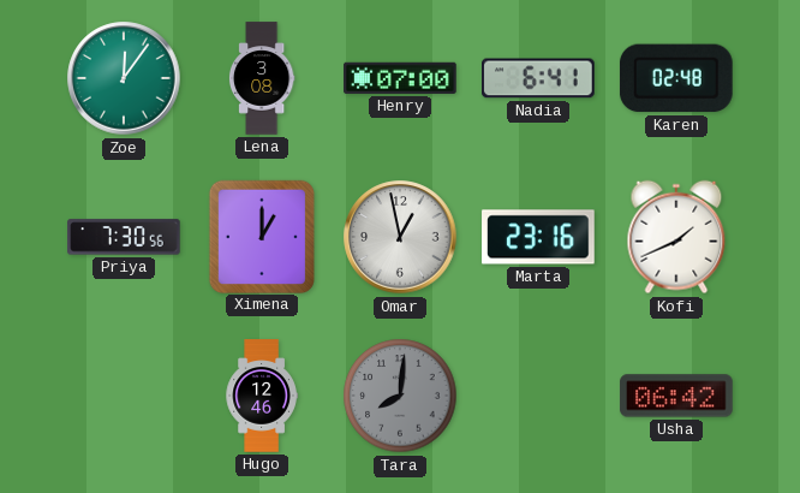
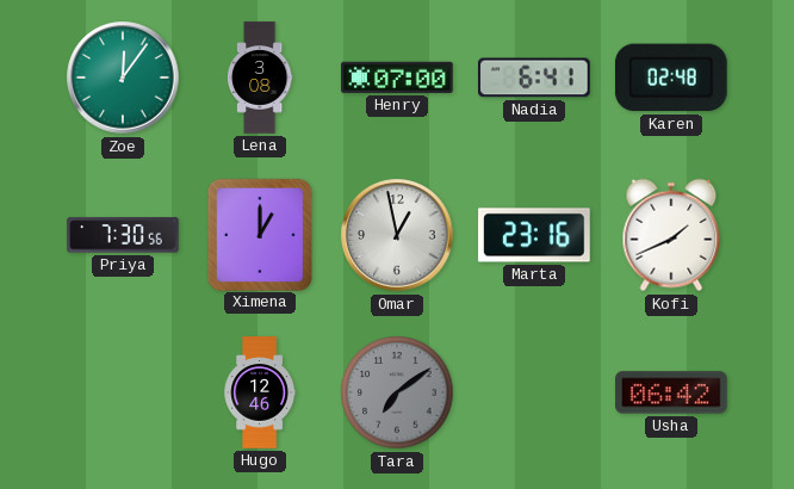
Tara: 8:01 -> 7:09 (397, 392)
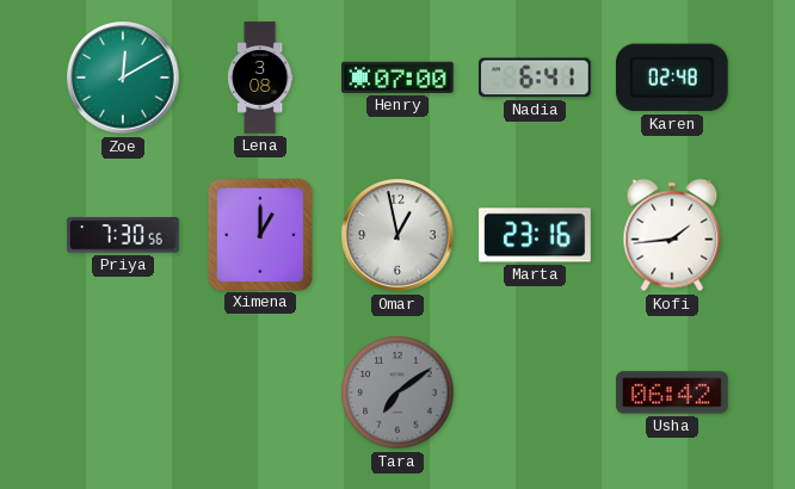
Zoe: 12:06 -> 12:10 (123, 78)
Kofi: 1:41 -> 1:44 (672, 235)
Hugo: 12:46 -> none (260, 392)
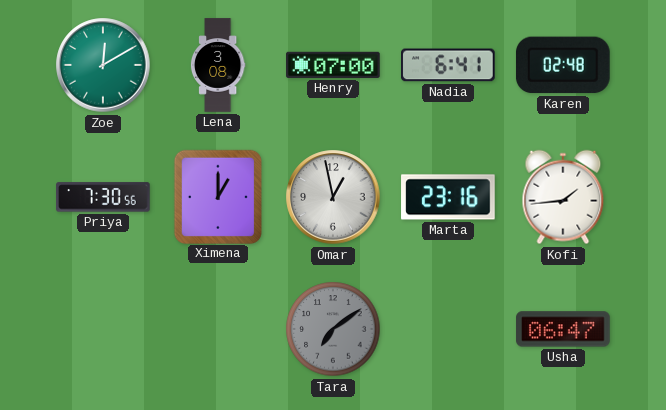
Usha: 06:42 -> 06:47 (563, 329)
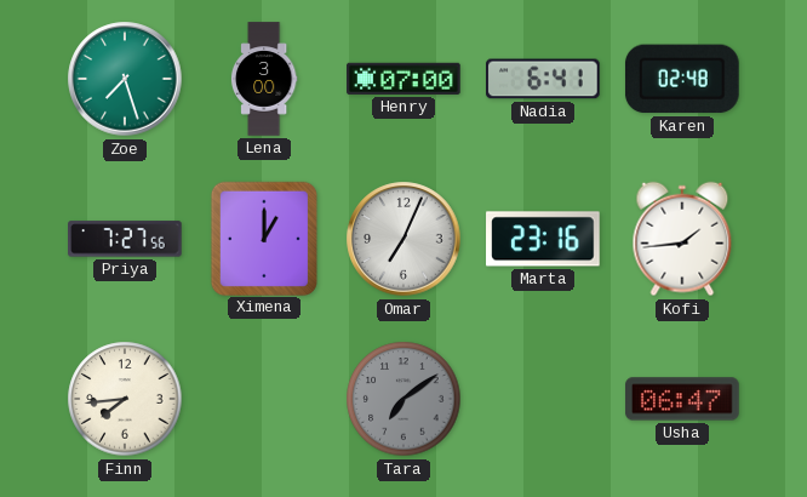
Zoe: 12:10 -> 7:27 (125, 79)
Lena: 3:08 -> 3:00 (264, 79)
Priya: 7:30 -> 7:27 (125, 239)
Omar: 12:58 -> 7:04 (403, 239)
Finn: none -> 7:44 (125, 399)
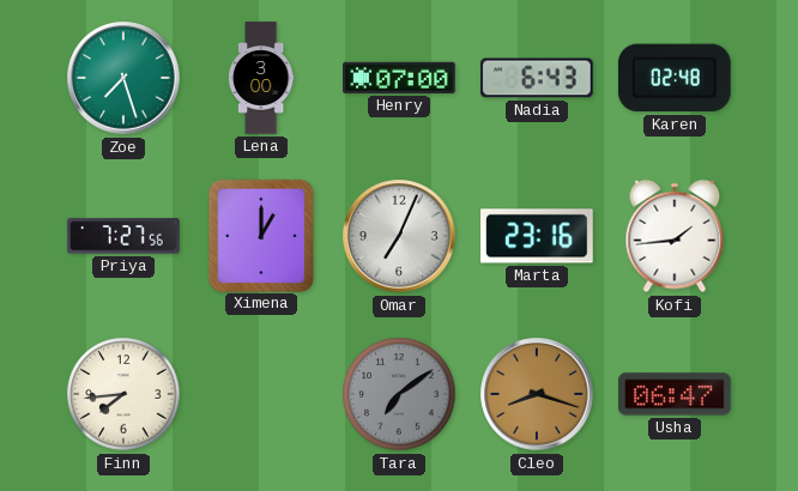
Nadia: 6:41 -> 6:43 (538, 78)
Cleo: none -> 8:18 (537, 394)
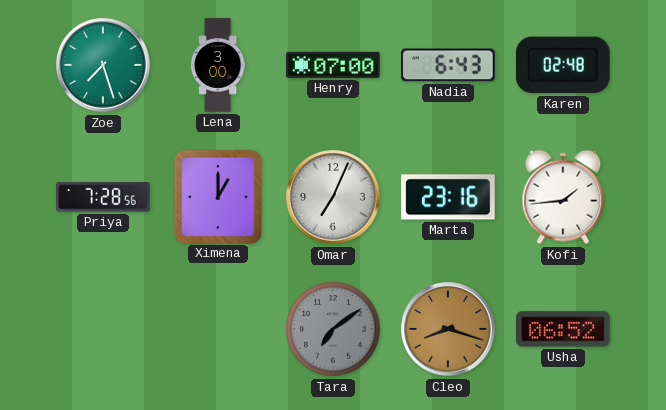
Priya: 7:27 -> 7:28 (103, 197)
Finn: 7:44 -> none (123, 394)
Usha: 06:47 -> 06:52 (563, 329)
